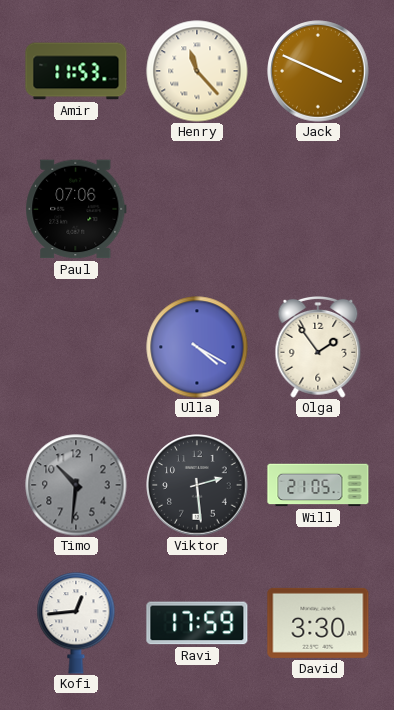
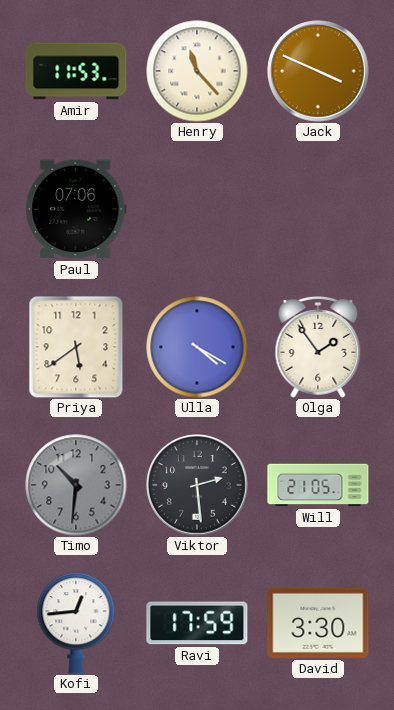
Priya: none -> 5:39 (76, 347)
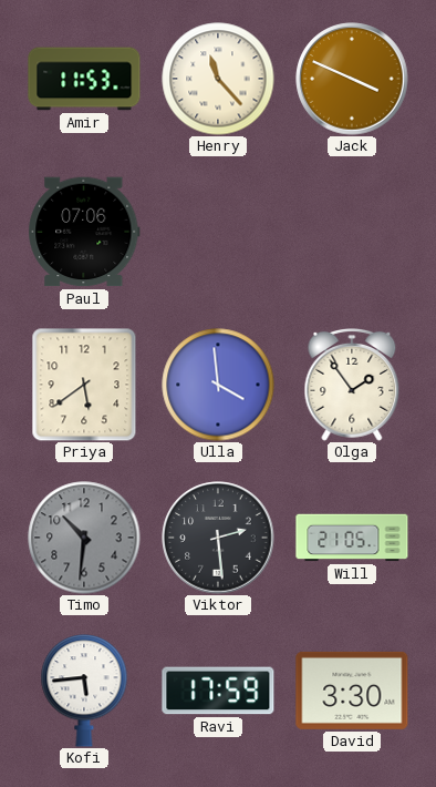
Ulla: 4:20 -> 3:59 (218, 385)
Kofi: 12:44 -> 5:44 (84, 691)
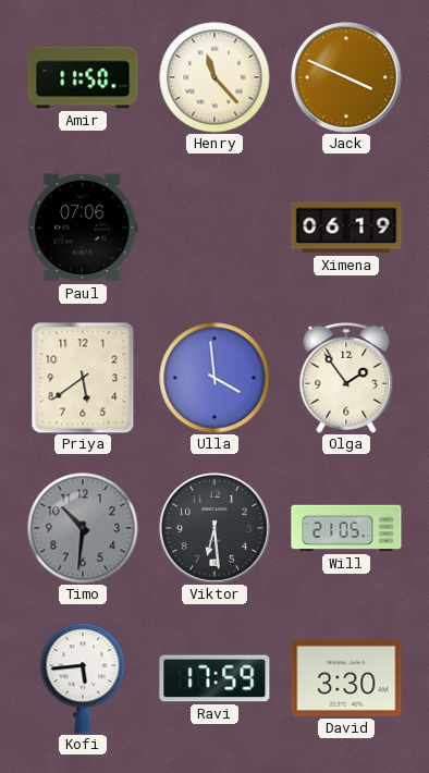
Amir: 11:53 -> 11:50 (83, 77)
Ximena: none -> 06:19 (346, 228)
Viktor: 2:29 -> 6:29 (214, 528)
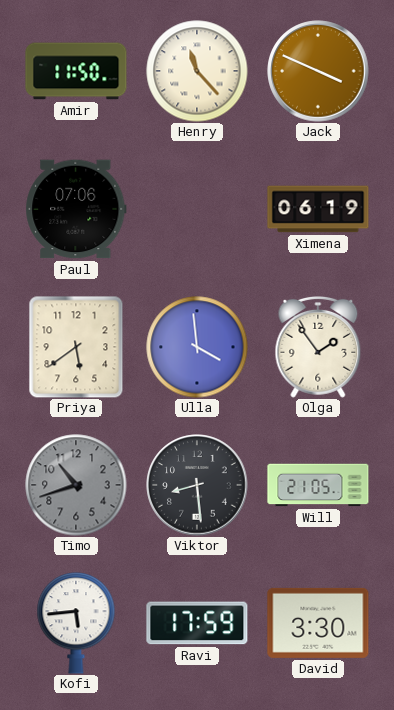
Timo: 10:31 -> 10:42 (76, 485)
Viktor: 6:29 -> 8:29 (197, 485)
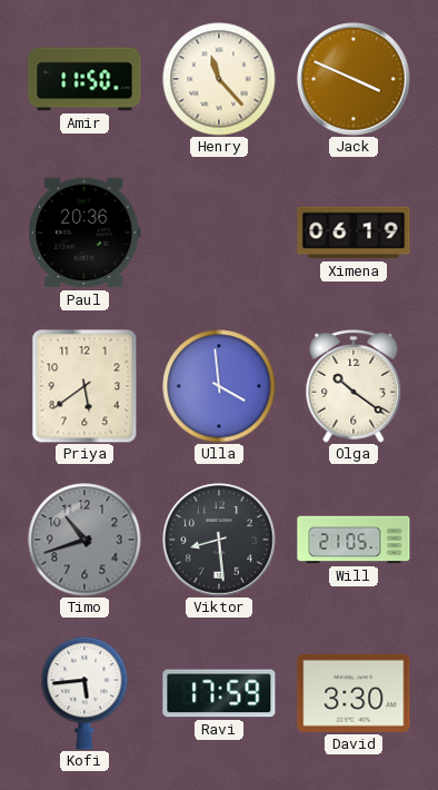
Paul: 07:06 -> 20:36 (84, 233)
Olga: 1:54 -> 10:21 (354, 386)
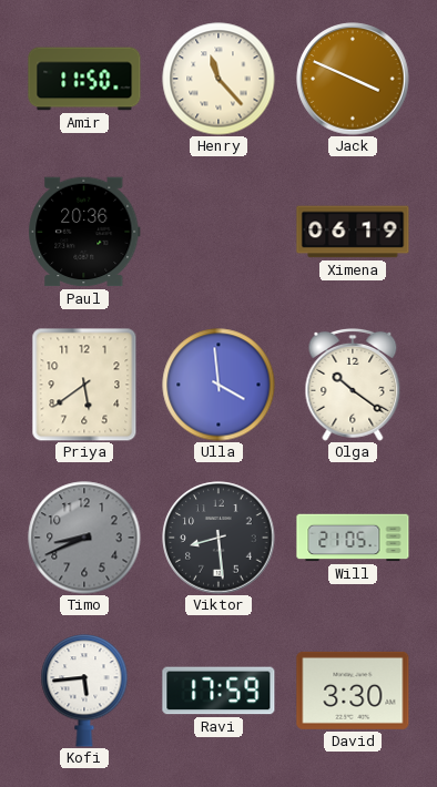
Timo: 10:42 -> 8:41 (84, 538)
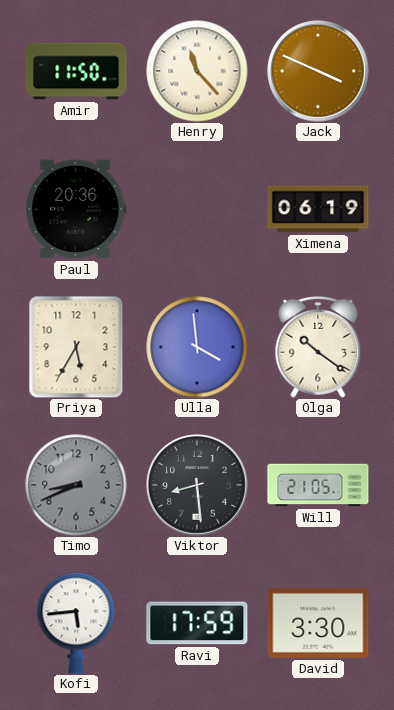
Priya: 5:39 -> 5:35 (76, 347)
